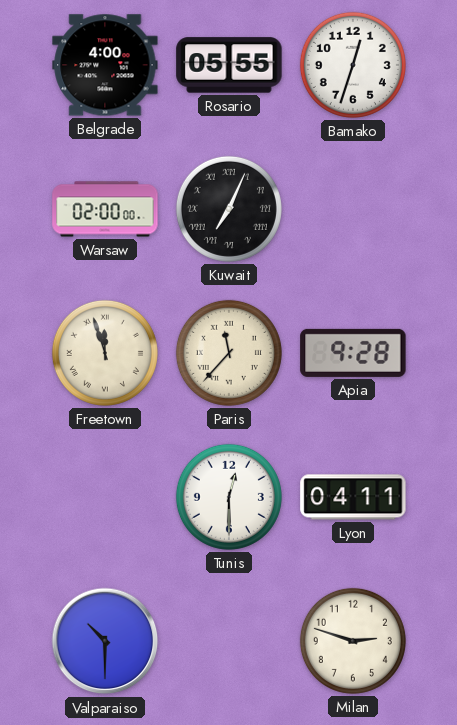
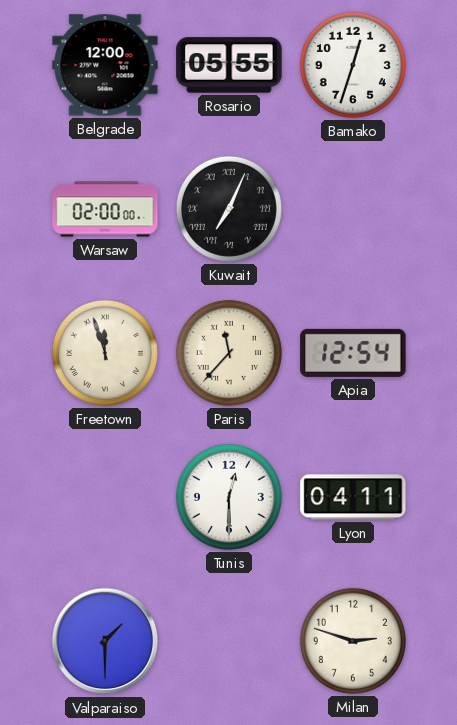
Belgrade: 4:00 -> 12:00 (105, 65)
Apia: 9:28 -> 12:54 (353, 353)
Valparaiso: 10:30 -> 1:30 (105, 641)
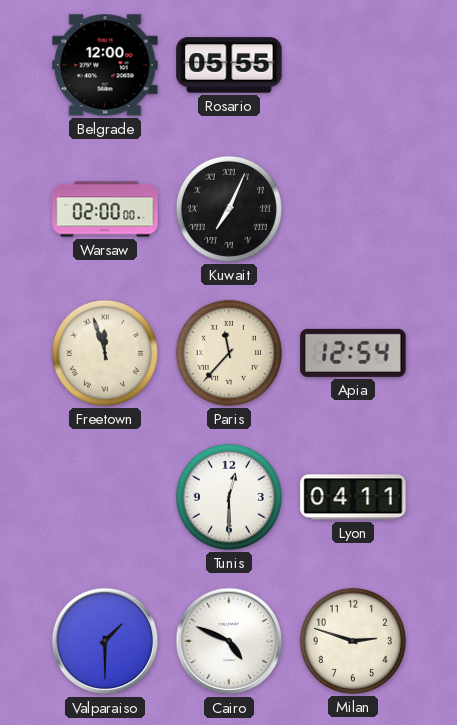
Bamako: 12:33 -> none (353, 65)
Cairo: none -> 4:49 (229, 641)
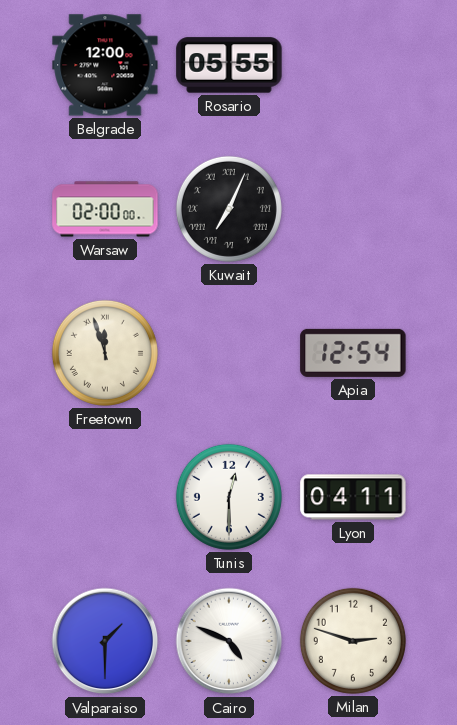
Paris: 11:37 -> none (229, 353)
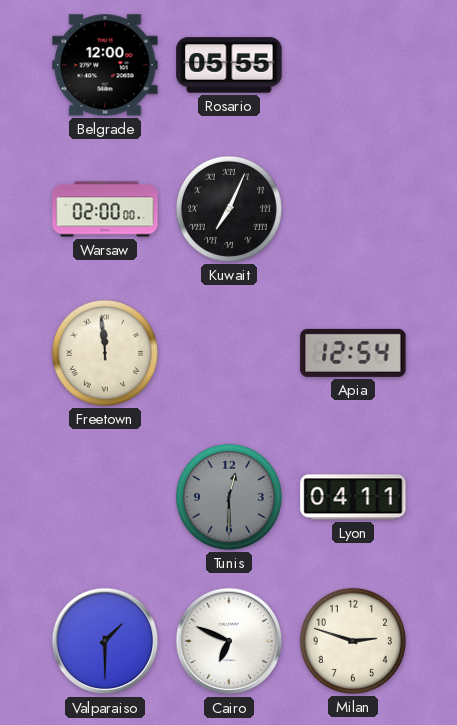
Freetown: 11:57 -> 11:59 (105, 353)
Tunis dial: white -> grey (229, 497)
Cairo: 4:49 -> 6:49 (229, 641)
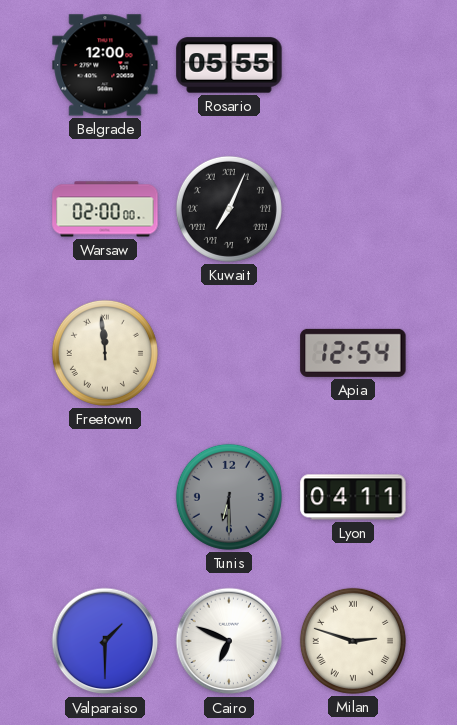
Tunis: 12:30 -> 6:30 (229, 497)
Milan numerals: Arabic -> Roman (353, 641)
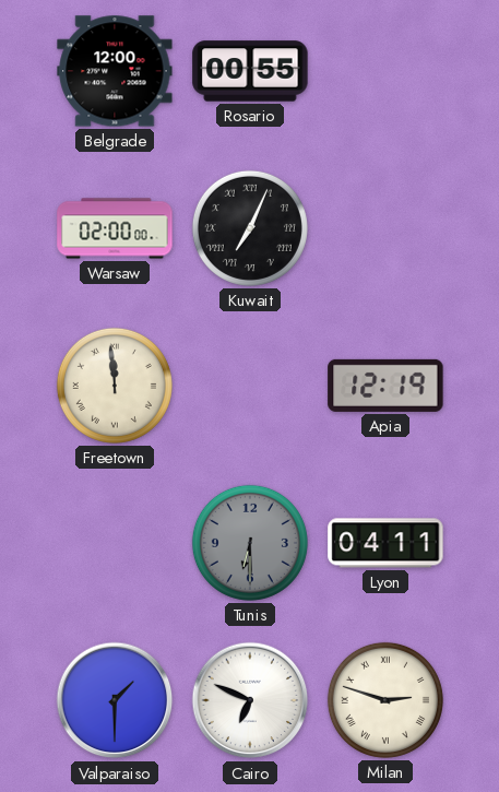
Rosario: 05:55 -> 00:55 (250, 71)
Apia: 12:54 -> 12:19 (385, 386)
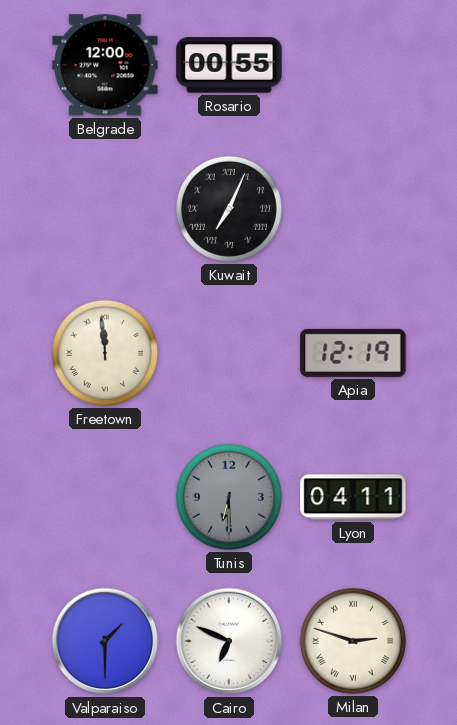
Warsaw: 02:00 -> none (115, 228)
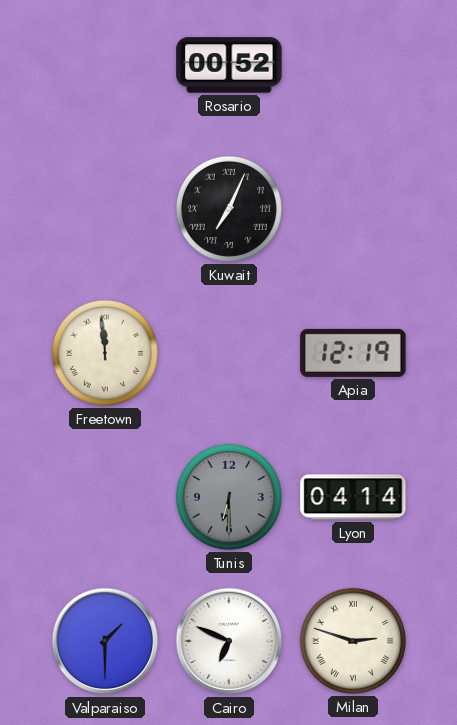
Belgrade: 12:00 -> none (105, 65)
Rosario: 00:55 -> 00:52 (229, 65)
Lyon: 04:11 -> 04:14 (353, 497)
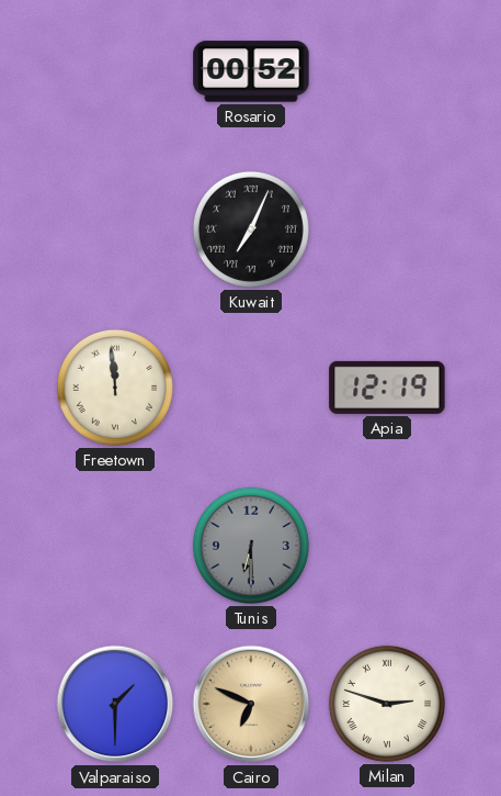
Lyon: 04:14 -> none (353, 497)
Cairo dial: white -> champagne (251, 704)
